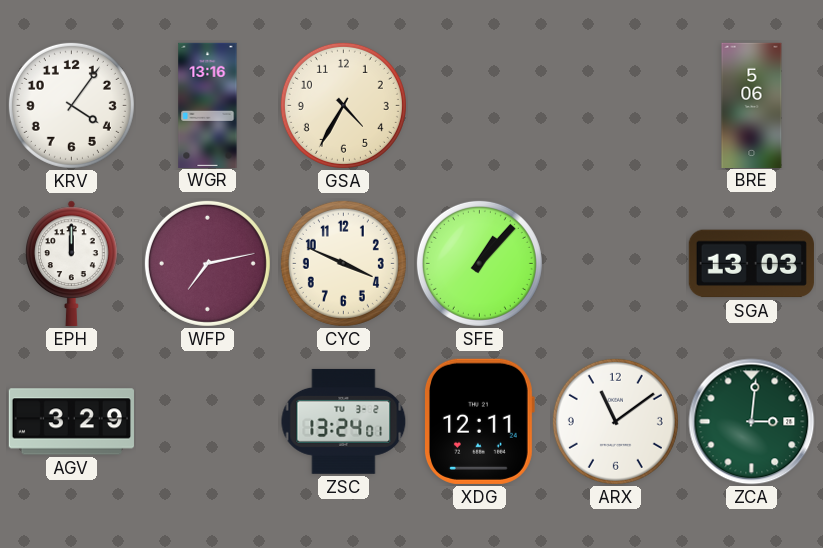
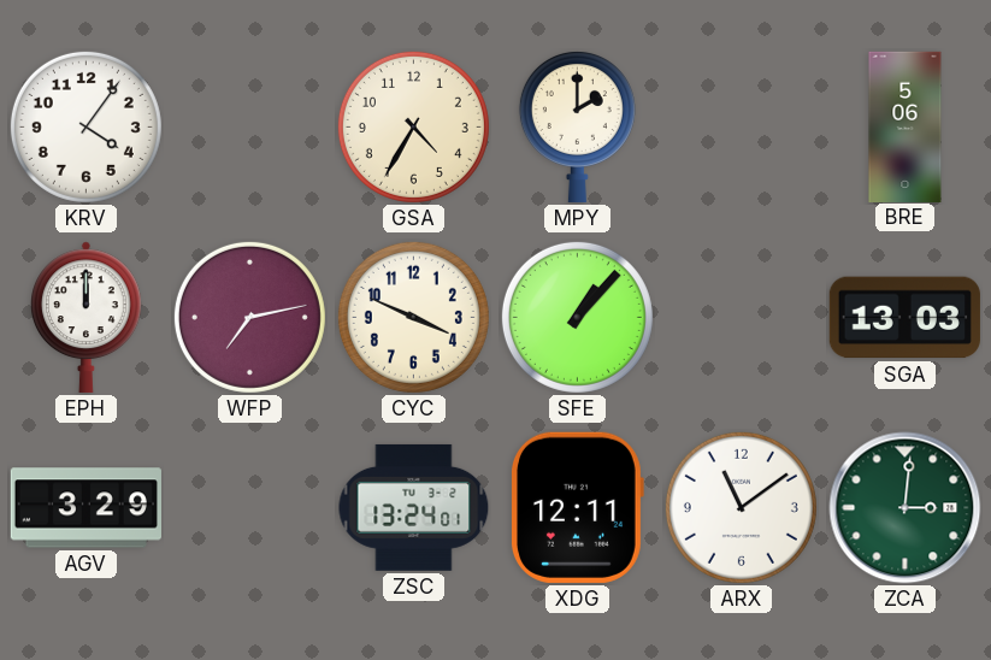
WGR: 13:16 -> none (208, 105)
MPY: none -> 2:00 (577, 126)
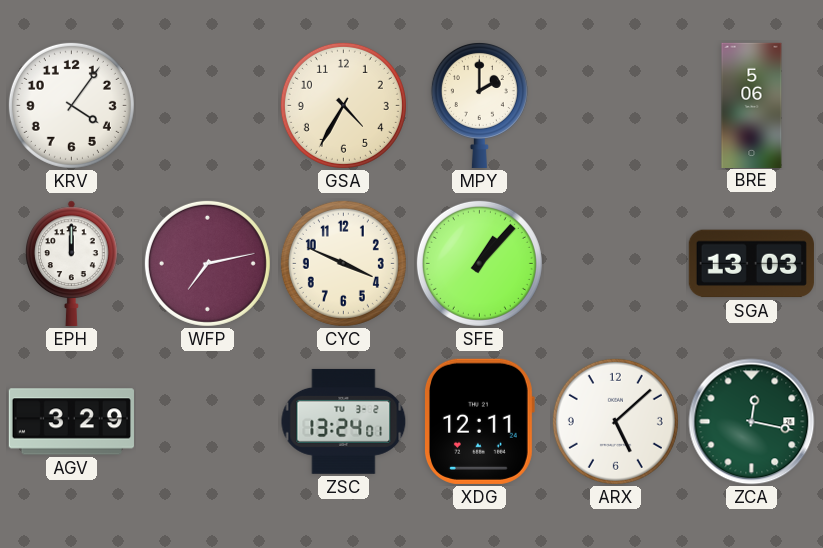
ARX: 11:09 -> 5:08 (615, 421)
ZCA: 3:01 -> 12:17 (752, 422)
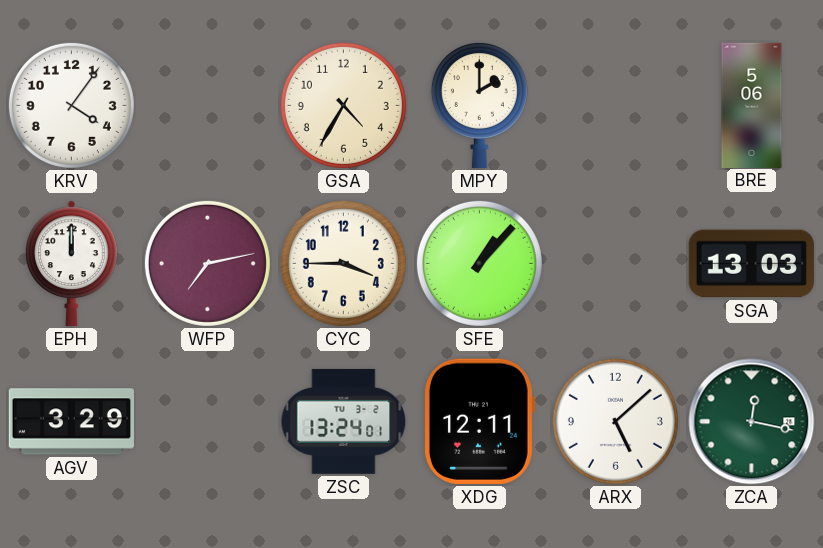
CYC: 3:49 -> 3:45 (343, 263)
